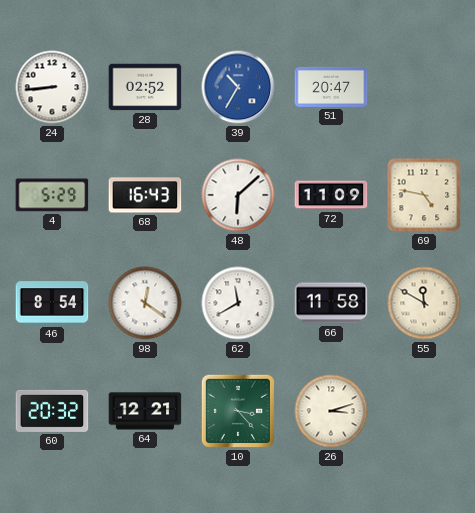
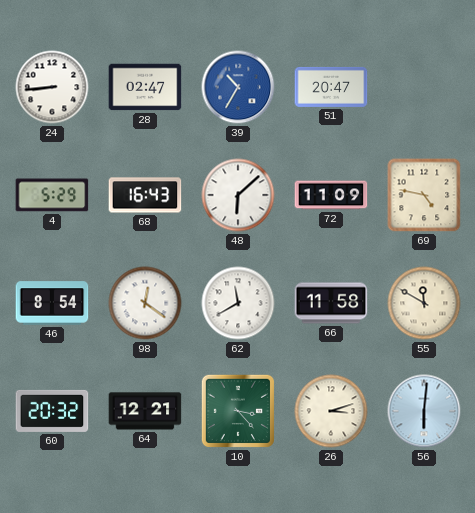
28: 02:52 -> 02:47 (145, 87)
56: none -> 6:01 (424, 411)
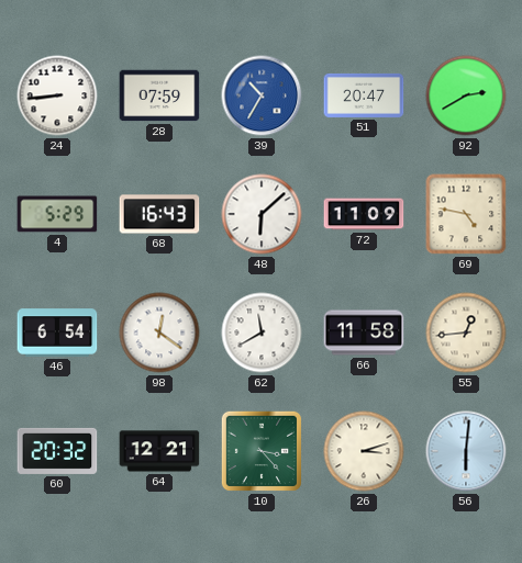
28: 02:47 -> 07:59 (159, 95)
92: none -> 2:40 (466, 95)
46: 8:54 -> 6:54 (57, 333)
55: 11:50 -> 12:44 (466, 333)
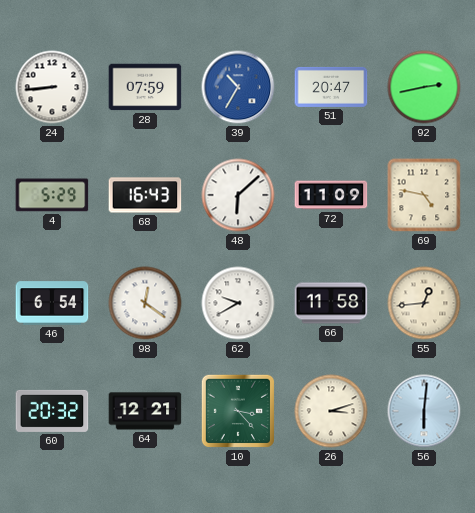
92: 2:40 -> 2:43 (424, 87)
62: 11:40 -> 9:40 (238, 303)
